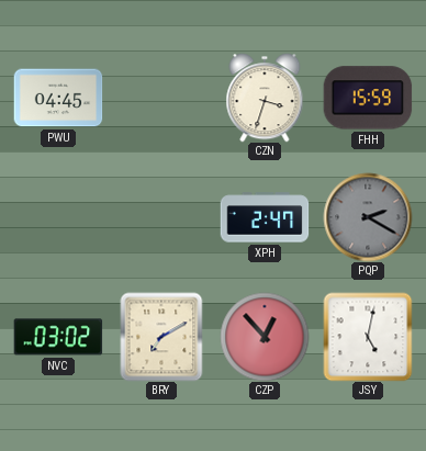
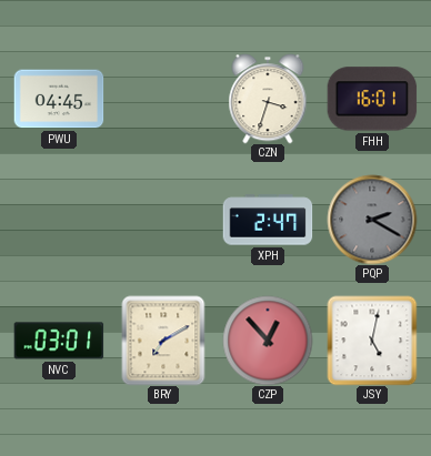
FHH: 15:59 -> 16:01 (372, 99)
NVC: 03:02 -> 03:01 (59, 341)
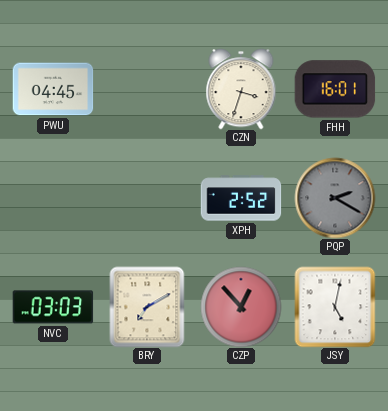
XPH: 2:47 -> 2:52 (241, 198)
NVC: 03:01 -> 03:03 (53, 307)
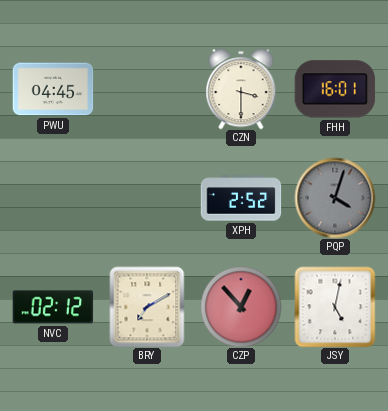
CZN: 3:33 -> 3:30 (241, 89)
PQP: 2:20 -> 4:03 (335, 198)
NVC: 03:03 -> 02:12 (53, 307)
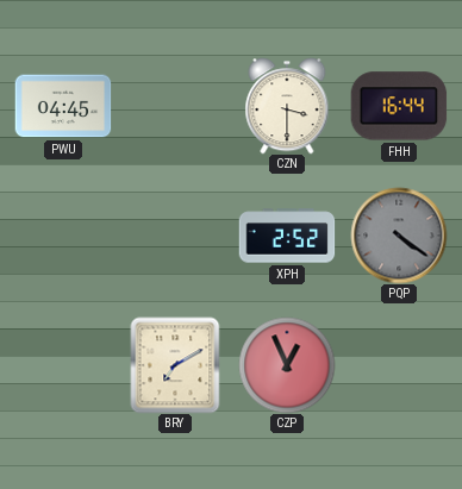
FHH: 16:01 -> 16:44 (399, 106)
PQP: 4:03 -> 4:21 (399, 236)
NVC: 02:12 -> none (53, 307)
CZP: 12:53 -> 12:56 (287, 365)
JSY: 5:02 -> none (335, 307)
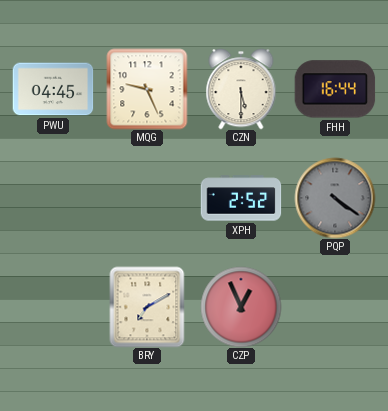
MQG: none -> 9:26 (147, 89)
CZN: 3:30 -> 5:30 (241, 89)
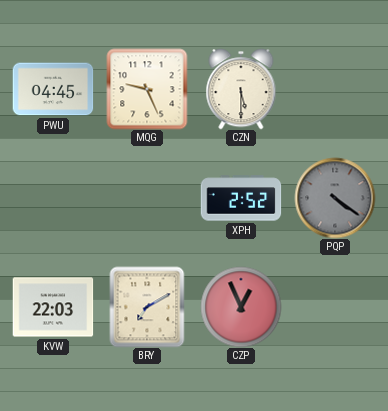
FHH: 16:44 -> none (335, 89)
KVW: none -> 22:03 (53, 307)
